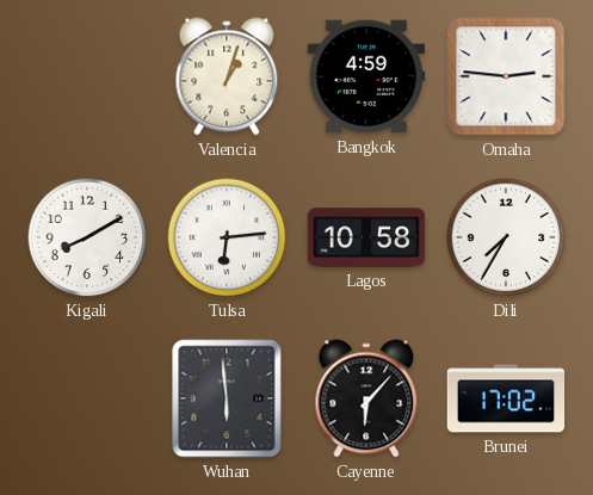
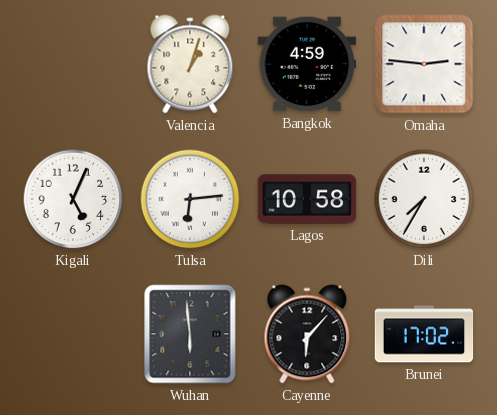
Kigali: 8:10 -> 5:04 (73, 199)
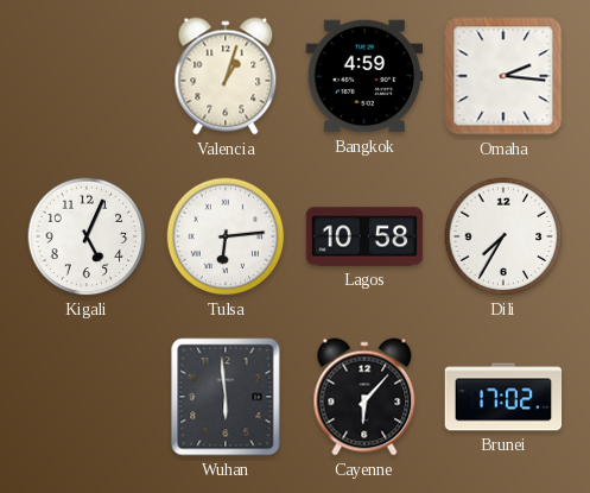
Omaha: 2:46 -> 2:16 (503, 76)
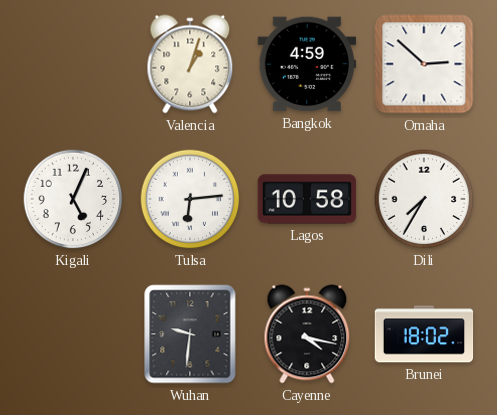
Omaha: 2:16 -> 2:52 (424, 64)
Wuhan: 5:59 -> 9:31 (190, 334)
Cayenne: 6:07 -> 4:17 (307, 334)
Brunei: 17:02 -> 18:02 (424, 334)
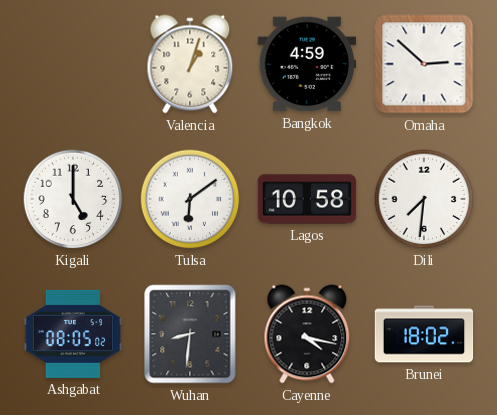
Kigali: 5:04 -> 5:00 (73, 199)
Tulsa: 6:14 -> 6:09 (190, 199)
Dili: 7:35 -> 7:31 (424, 199)
Ashgabat: none -> 08:05 (73, 334)
Wuhan: 9:31 -> 8:31 (190, 334)
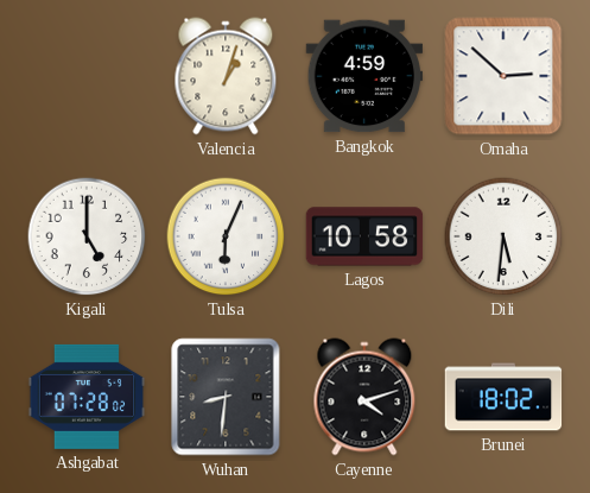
Tulsa: 6:09 -> 6:04 (226, 236)
Dili: 7:31 -> 5:31 (503, 236)
Ashgabat: 08:05 -> 07:28 (87, 397)
Cayenne: 4:17 -> 4:12 (364, 397)
